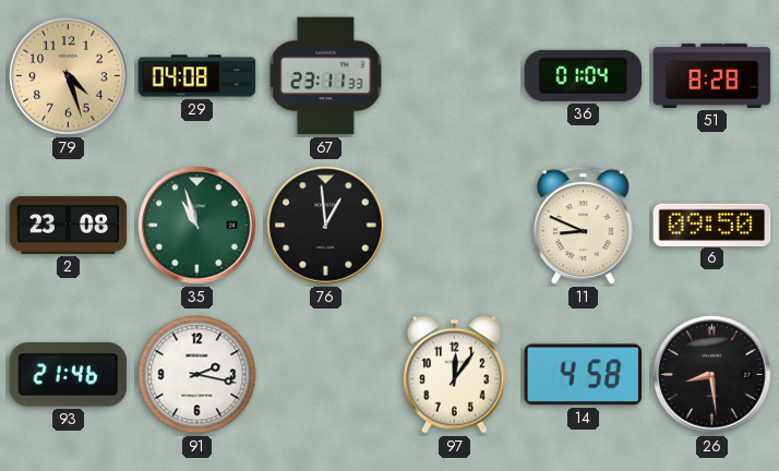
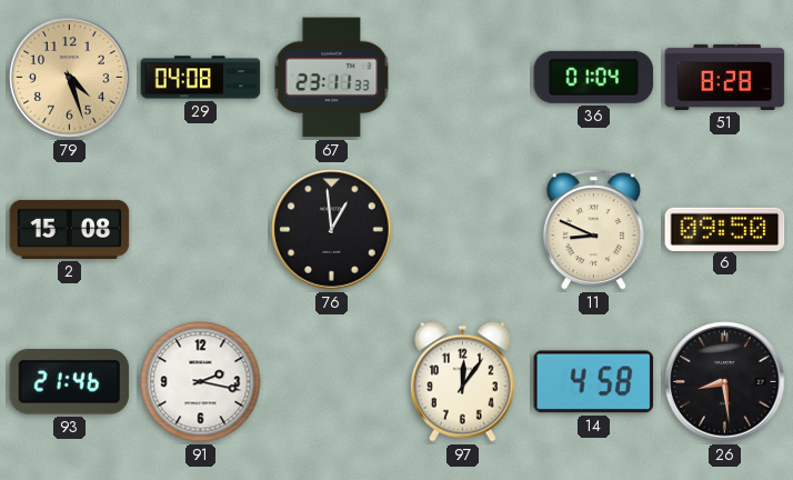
2: 23:08 -> 15:08 (70, 229)
35: 10:57 -> none (197, 226)
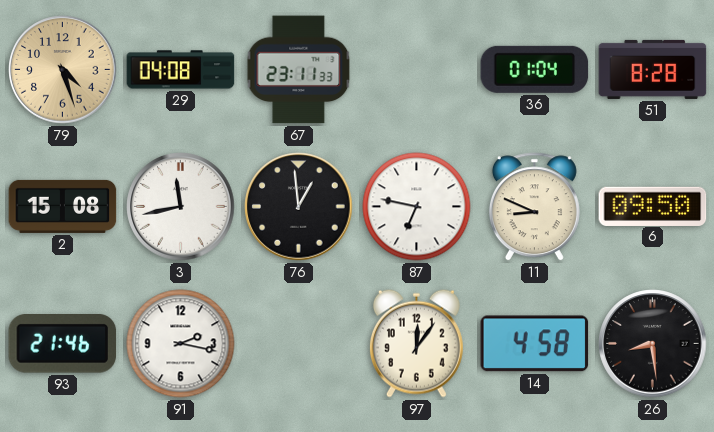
3: none -> 11:43 (181, 207)
87: none -> 6:47 (417, 207)
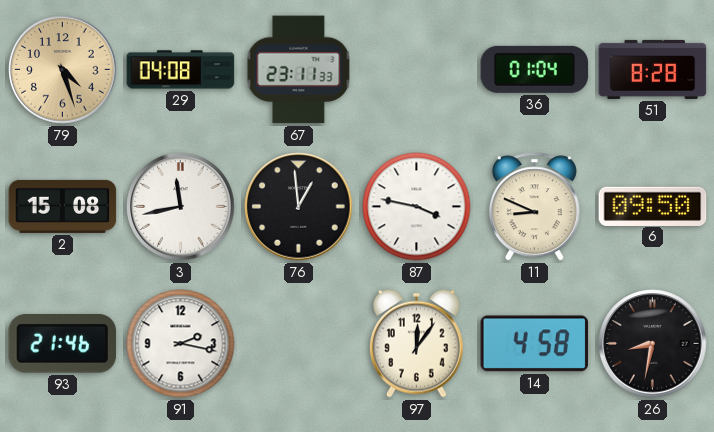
87: 6:47 -> 3:47 (417, 207)
26: 8:29 -> 8:32 (653, 344)
